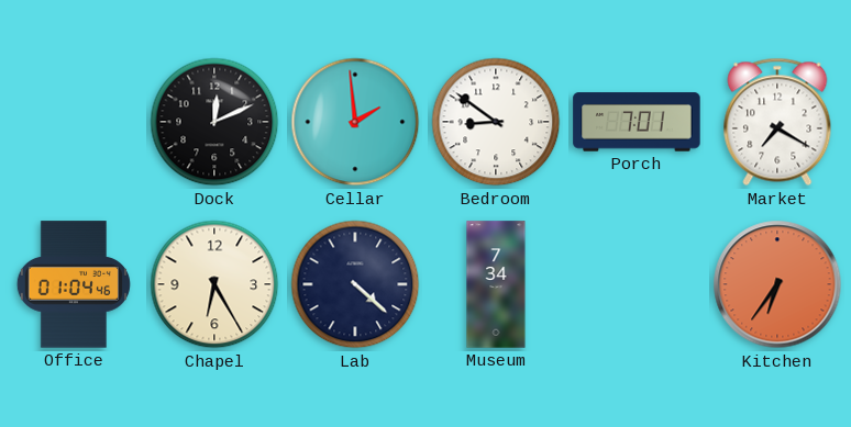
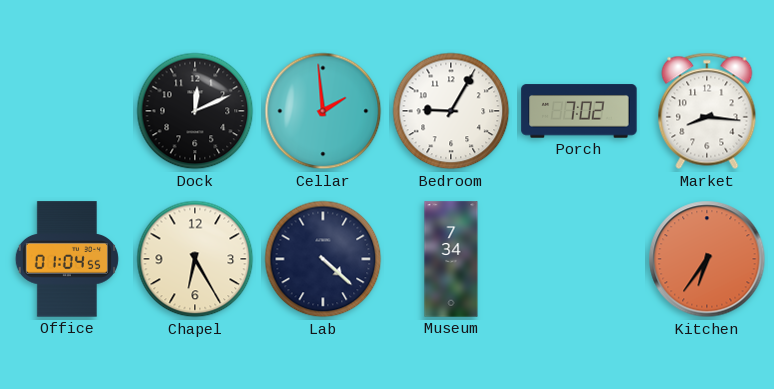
Bedroom: 8:51 -> 9:05 (451, 111)
Porch: 7:01 -> 7:02 (579, 111)
Market: 7:20 -> 8:16 (707, 111)
Office: 01:04:46 -> 01:04:55 (67, 259)
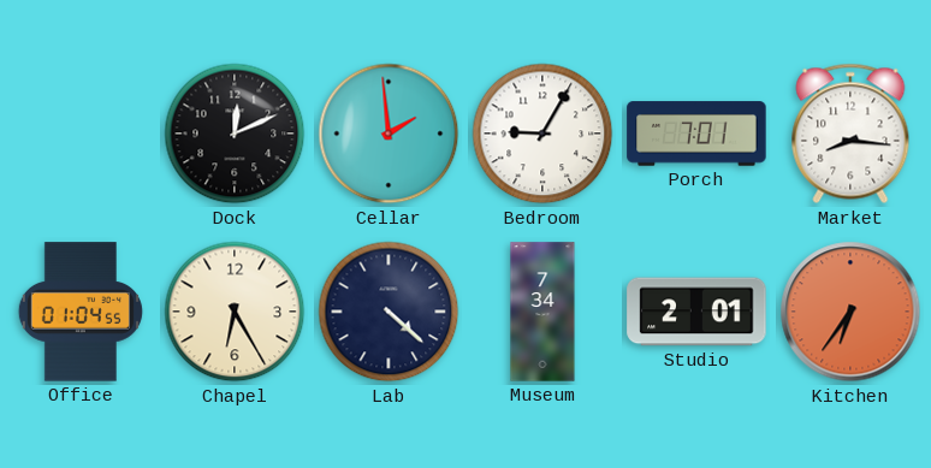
Porch: 7:02 -> 7:01 (696, 134)
Studio: none -> 2:01 (696, 312)
